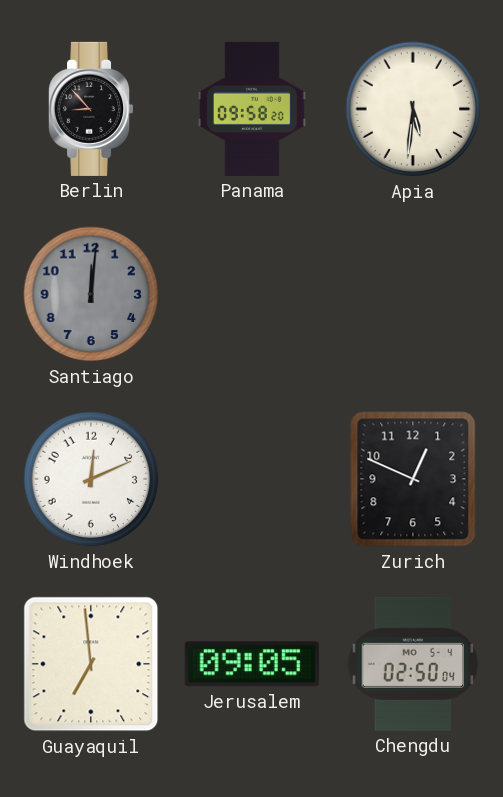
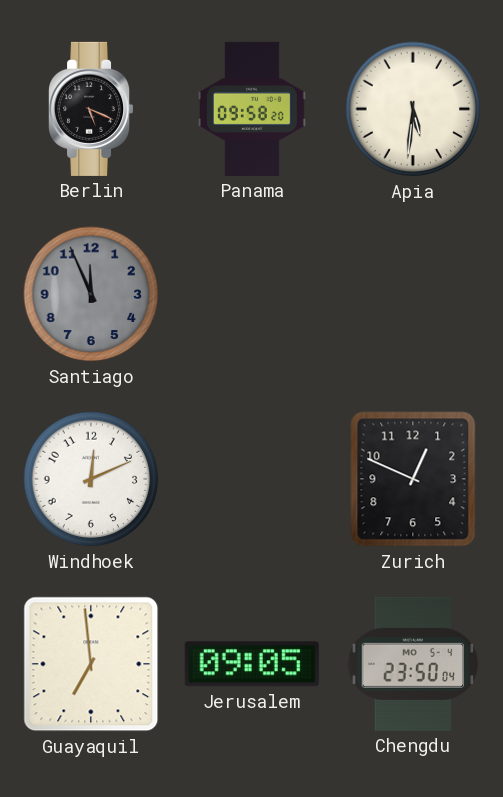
Berlin: 8:53 -> 5:19 (92, 109)
Santiago: 12:01 -> 11:56 (91, 294)
Chengdu: 02:50 -> 23:50 (413, 664)
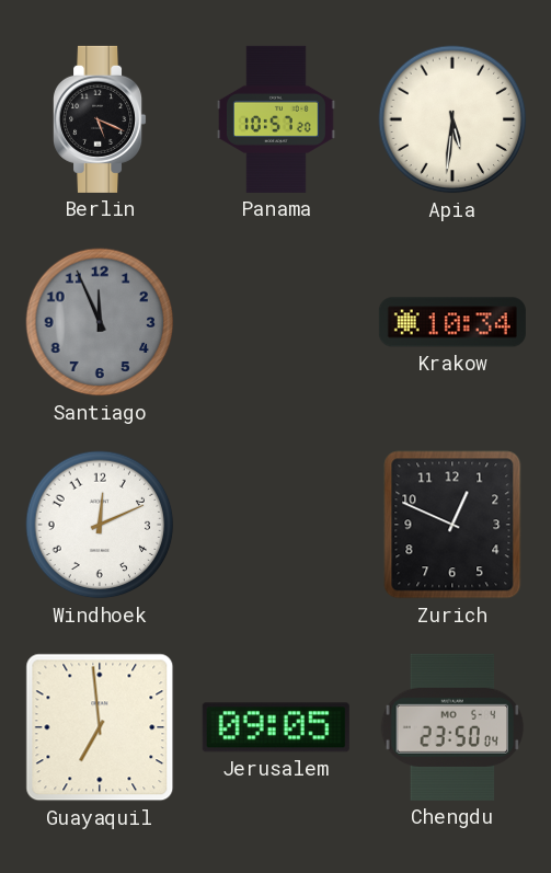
Panama: 09:58 -> 10:57 (277, 119)
Krakow: none -> 10:34 (452, 322)
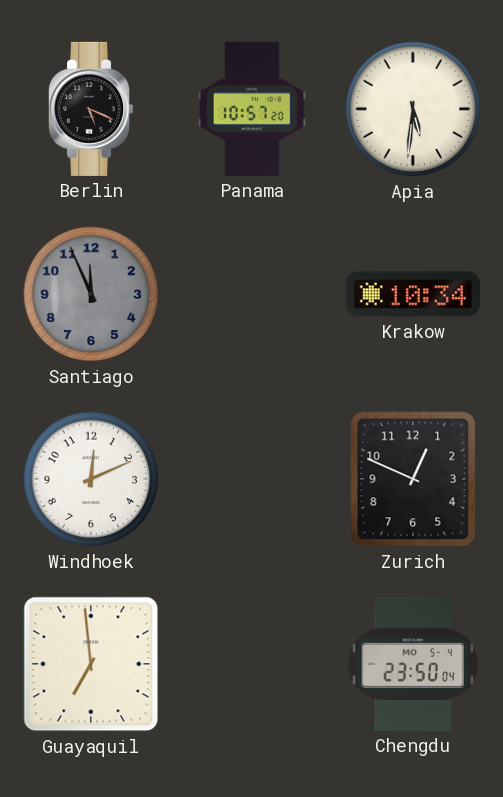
Jerusalem: 09:05 -> none (276, 727)
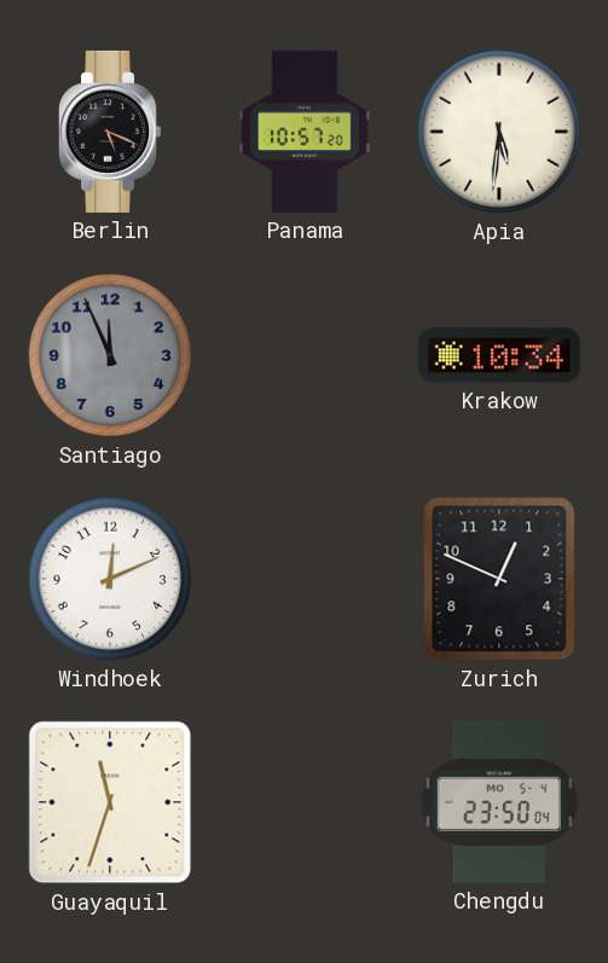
Guayaquil: 6:59 -> 11:33 (110, 802)
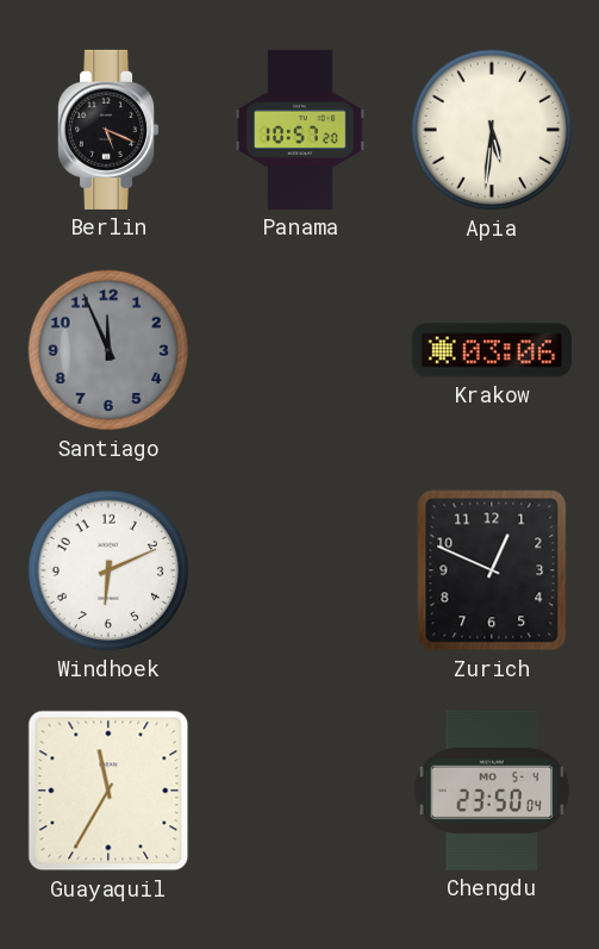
Krakow: 10:34 -> 03:06 (492, 350)
Windhoek: 12:11 -> 6:11 (108, 570)
Guayaquil: 11:33 -> 11:35 (108, 791)
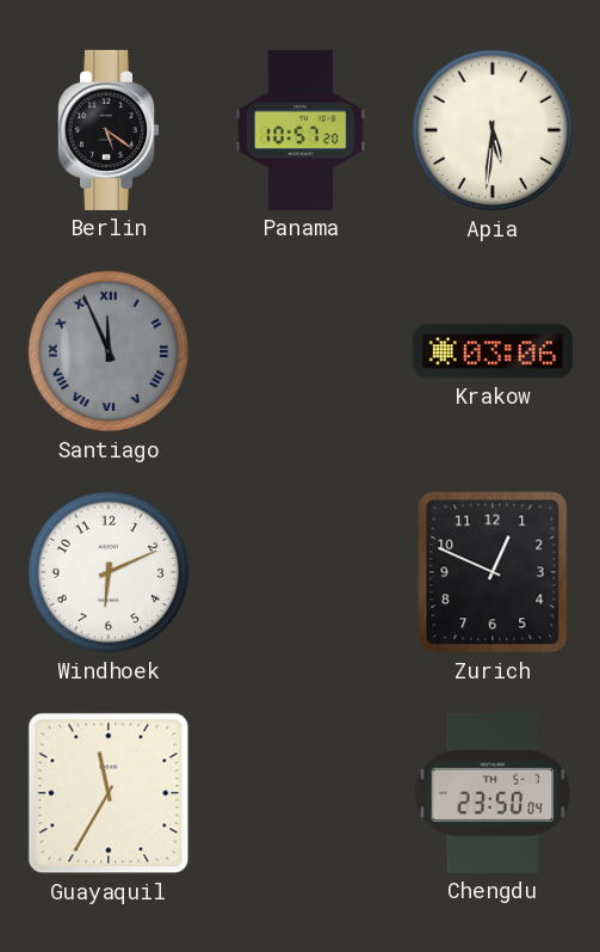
Berlin: 5:19 -> 5:21 (110, 130)
Santiago numerals: Arabic -> Roman (109, 351)
Chengdu date: MO 5-4 -> TH 5-7 (493, 793)
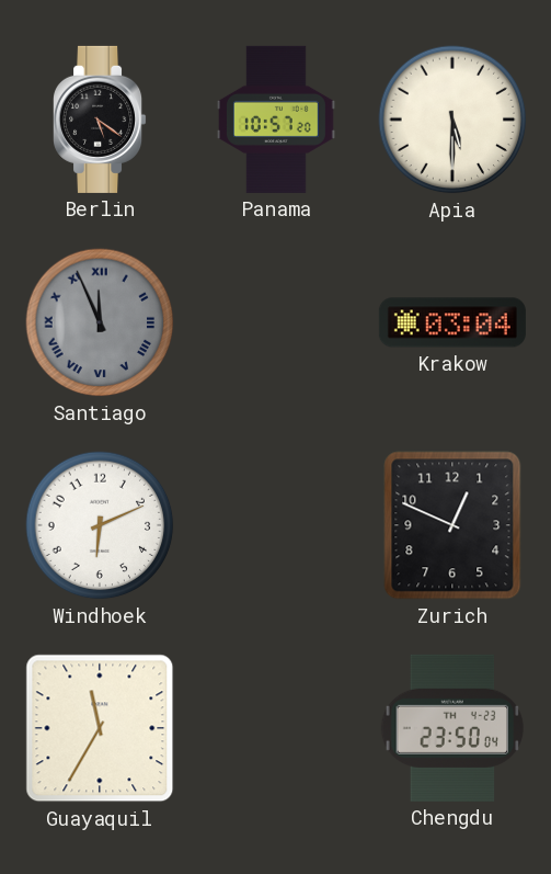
Apia: 5:31 -> 5:30 (452, 120)
Krakow: 03:06 -> 03:04 (452, 322)
Chengdu date: TH 5-7 -> TH 4-23 (452, 728)
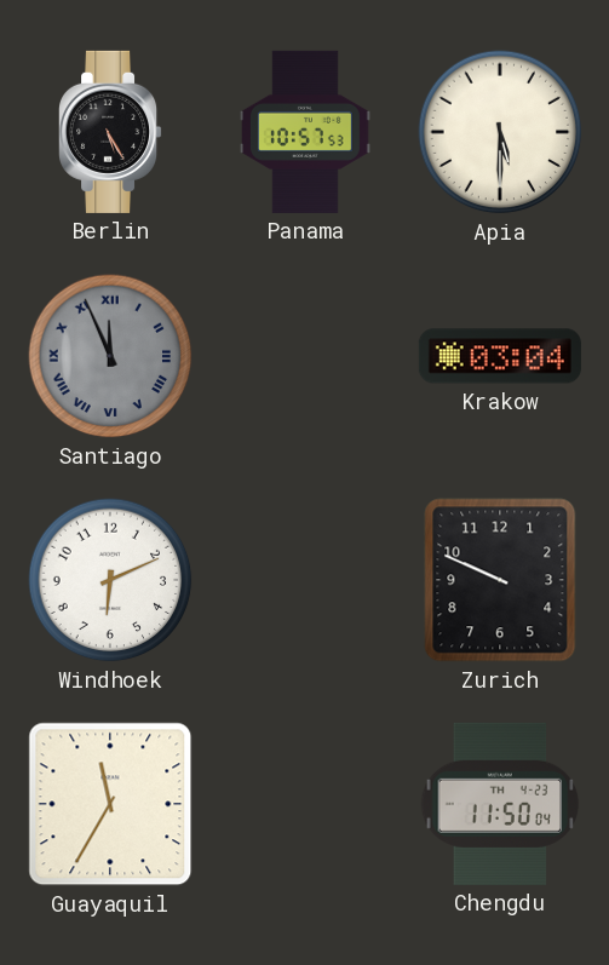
Berlin: 5:21 -> 5:25 (111, 132)
Panama: 10:57:20 -> 10:57:53 (306, 132)
Zurich: 12:49 -> 9:49 (500, 580)
Chengdu: 23:50 -> 11:50 (500, 804)
